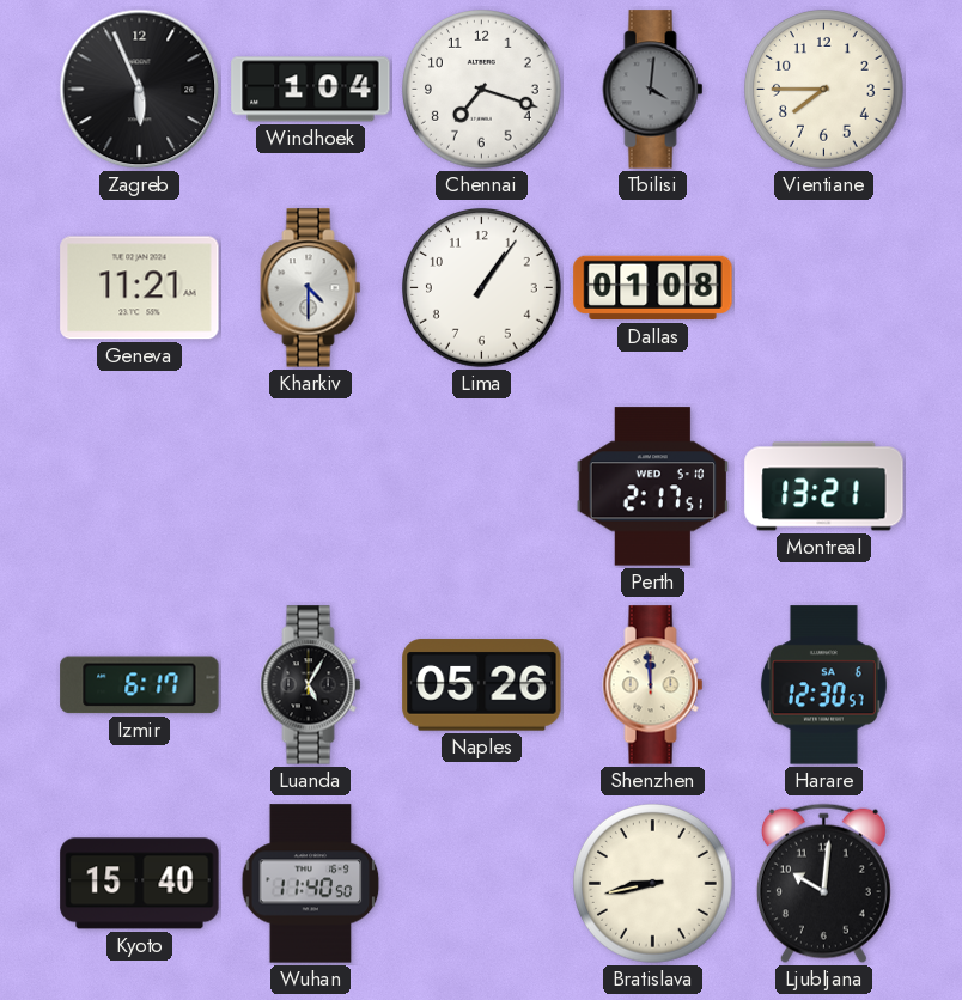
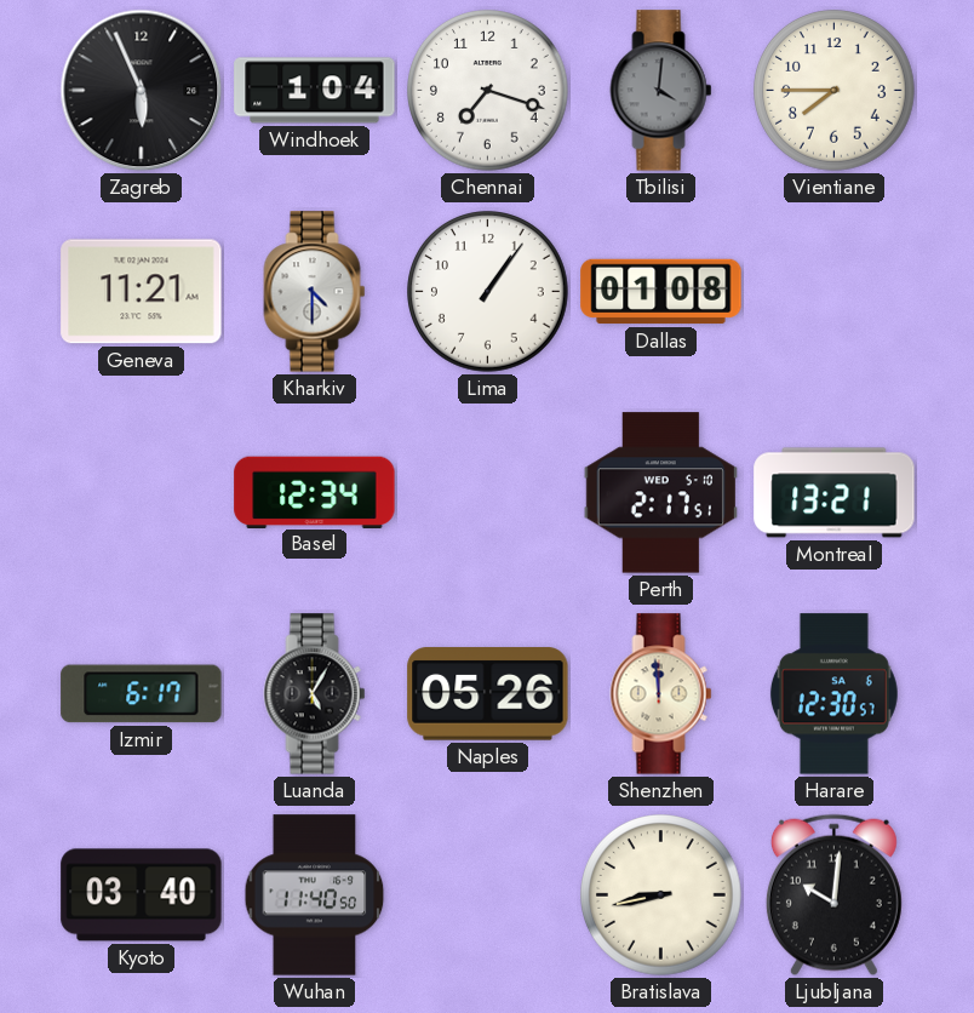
Basel: none -> 12:34 (315, 492)
Kyoto: 15:40 -> 03:40 (142, 895)
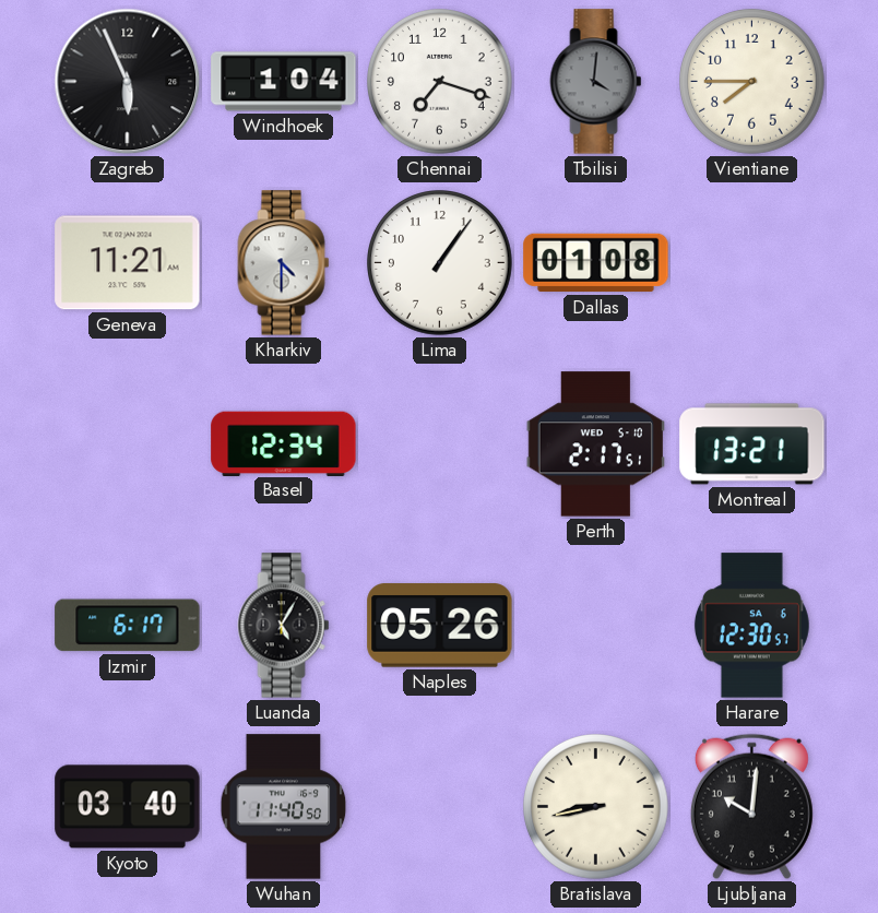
Shenzhen: 11:59 -> none (661, 694)
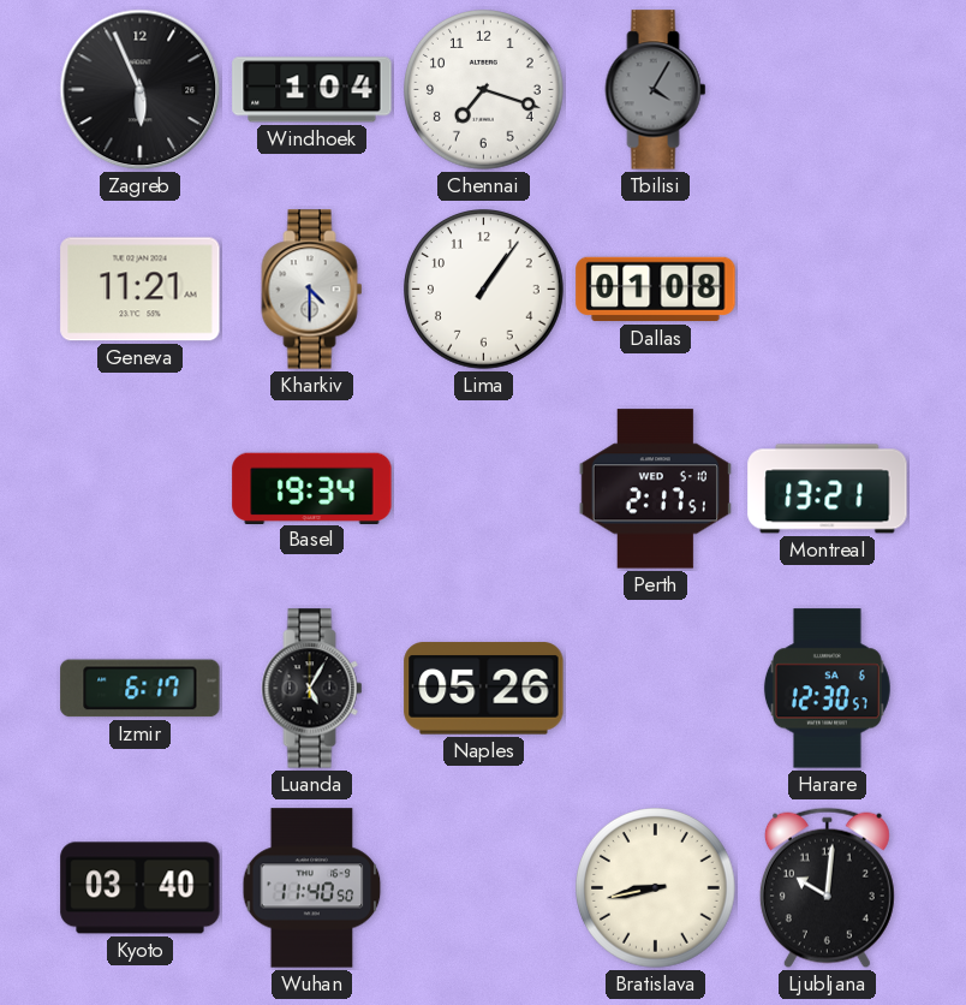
Tbilisi: 4:01 -> 4:05 (656, 90)
Vientiane: 7:45 -> none (752, 82)
Basel: 12:34 -> 19:34 (312, 488)
